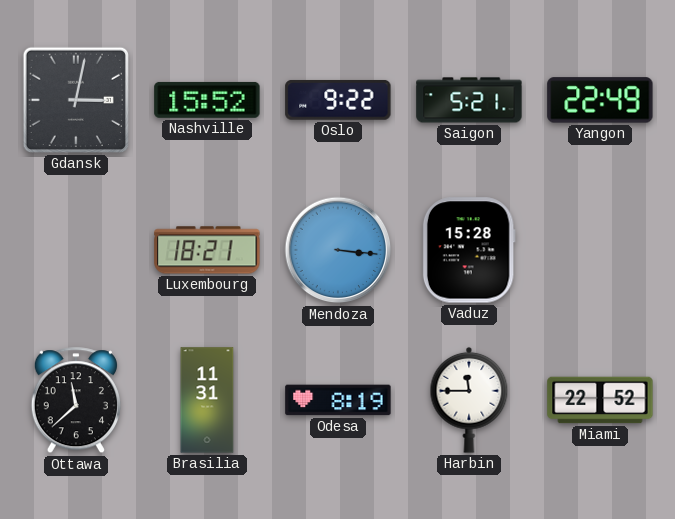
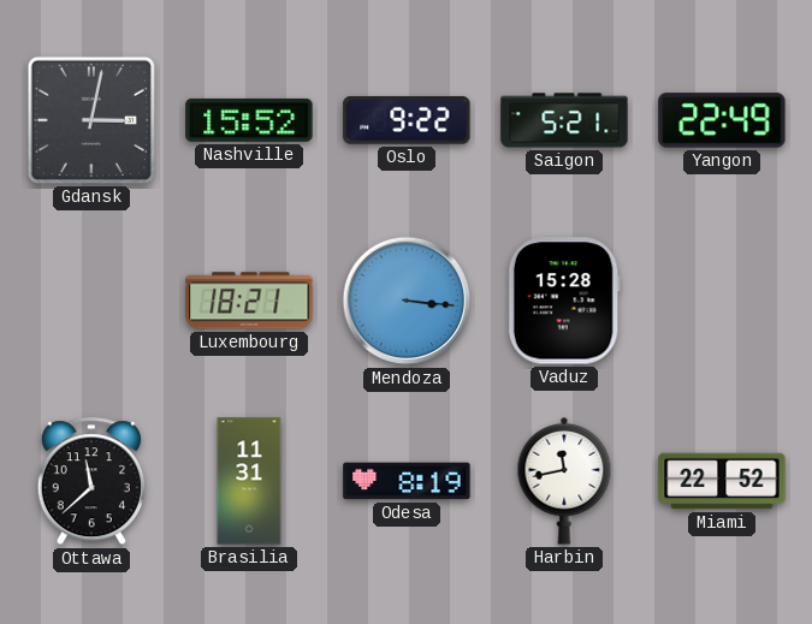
Harbin: 11:45 -> 11:43 (564, 481)
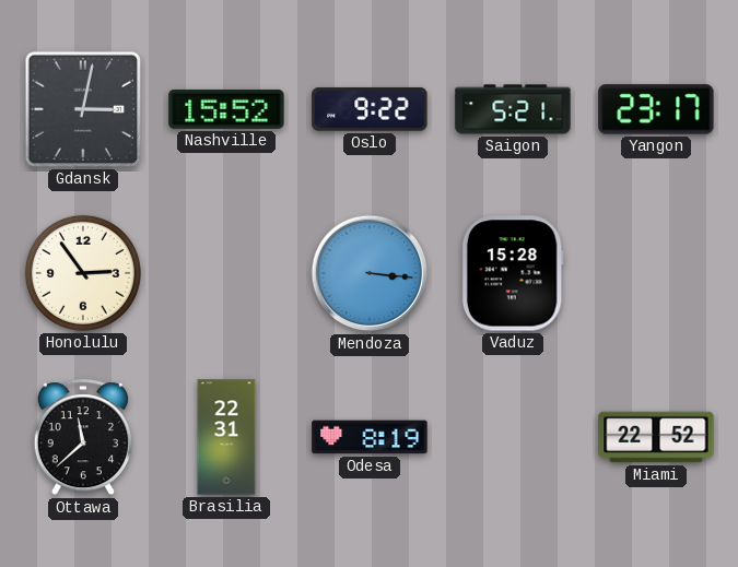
Yangon: 22:49 -> 23:17 (656, 109)
Honolulu: none -> 2:54 (83, 273)
Luxembourg: 18:21 -> none (249, 301)
Brasilia: 11:31 -> 22:31 (226, 437)
Harbin: 11:43 -> none (564, 481)
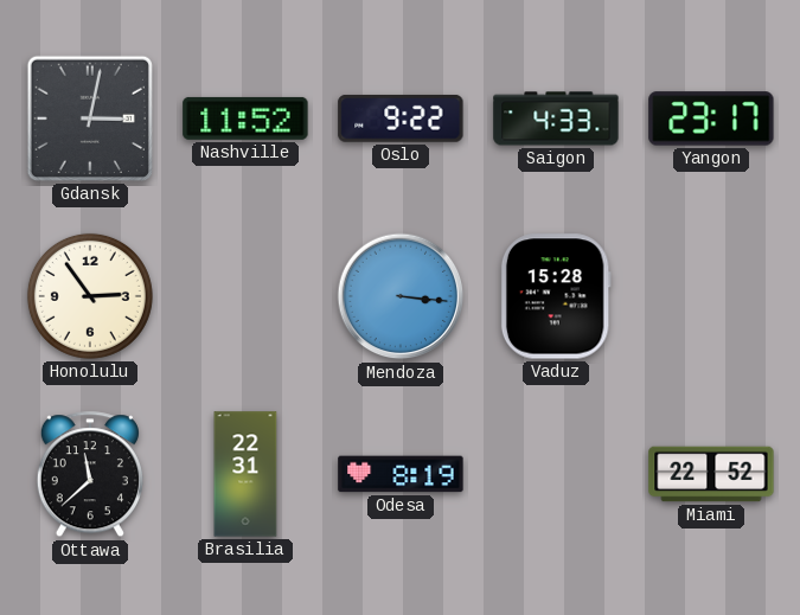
Nashville: 15:52 -> 11:52 (245, 118)
Saigon: 5:21 -> 4:33 (556, 118)
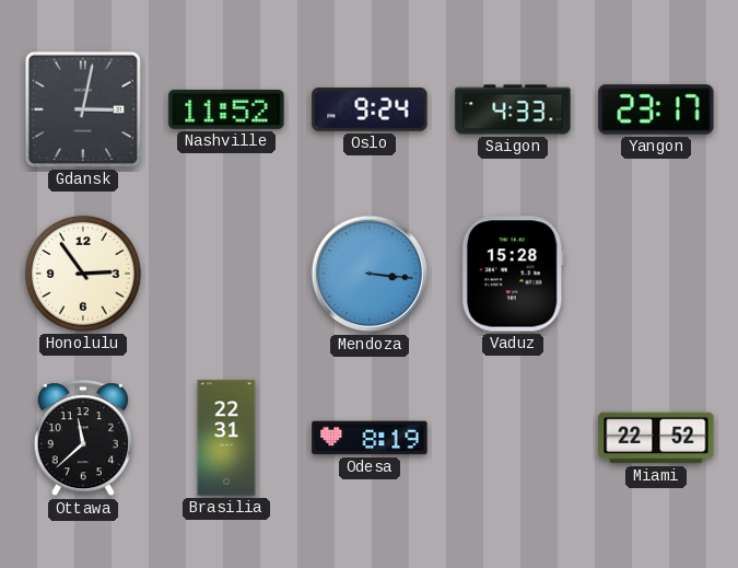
Oslo: 9:22 -> 9:24 (370, 109)
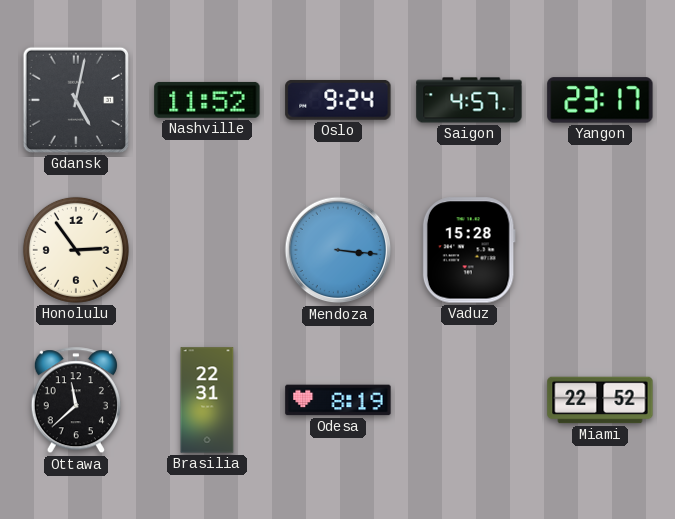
Gdansk: 3:02 -> 5:02 (76, 100)
Saigon: 4:33 -> 4:57 (469, 100)
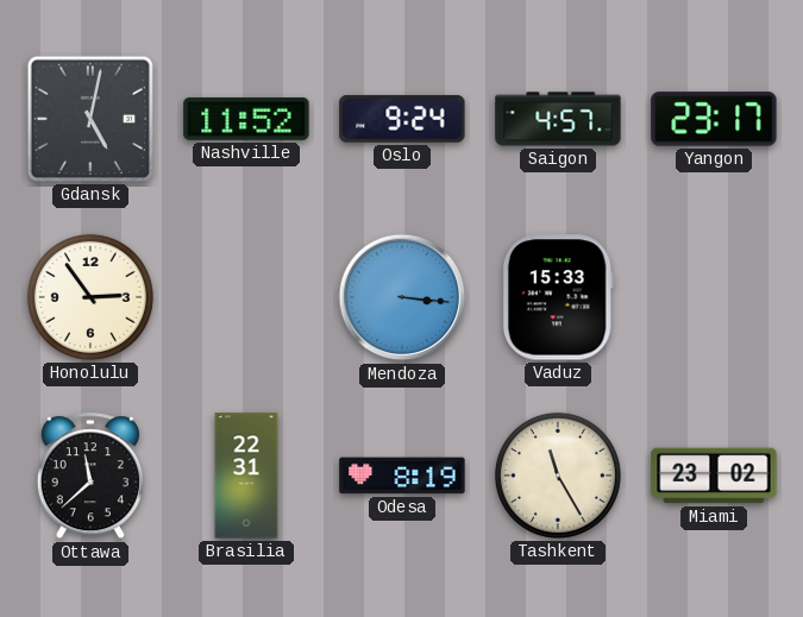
Vaduz: 15:28 -> 15:33 (558, 297)
Tashkent: none -> 11:25 (558, 476)
Miami: 22:52 -> 23:02 (714, 476)
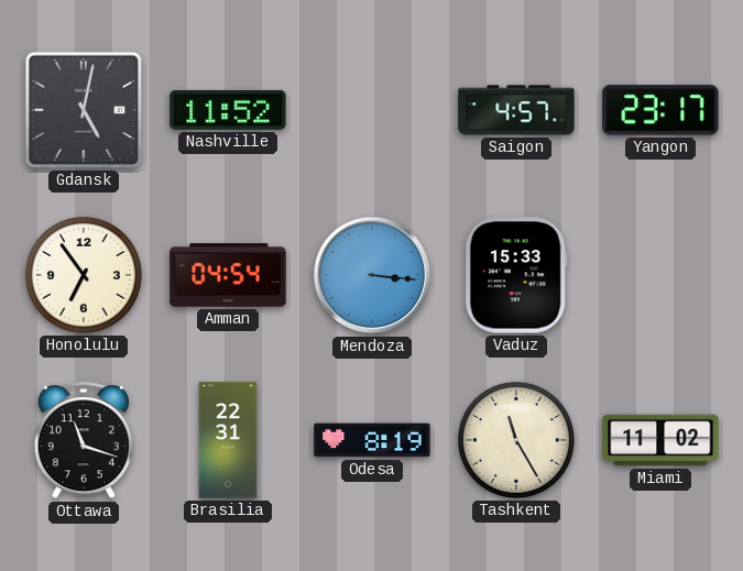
Oslo: 9:24 -> none (402, 119)
Honolulu: 2:54 -> 6:54 (84, 275)
Amman: none -> 04:54 (228, 275)
Ottawa: 11:38 -> 11:18 (84, 441)
Miami: 23:02 -> 11:02 (660, 440)
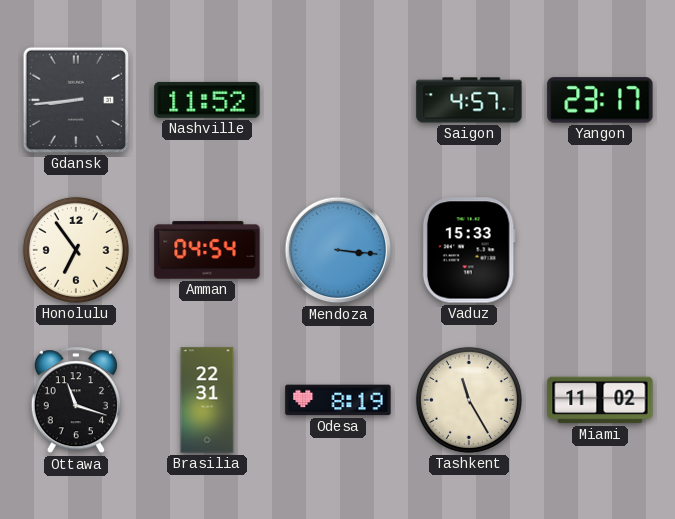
Gdansk: 5:02 -> 8:44 (76, 100)
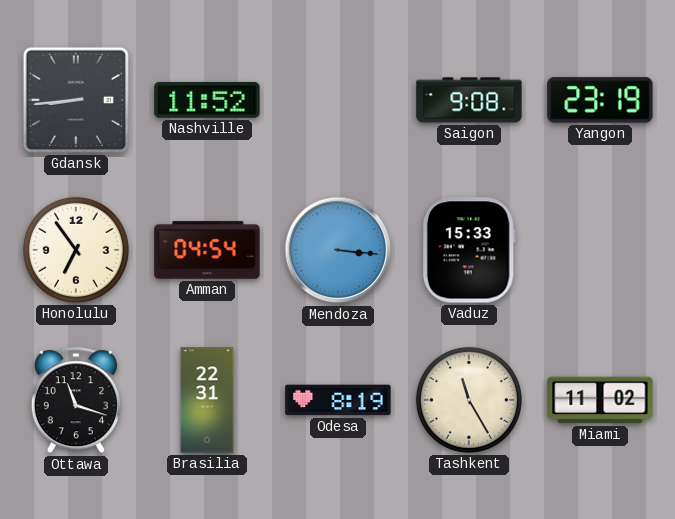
Saigon: 4:57 -> 9:08 (469, 100)
Yangon: 23:17 -> 23:19 (600, 100)
